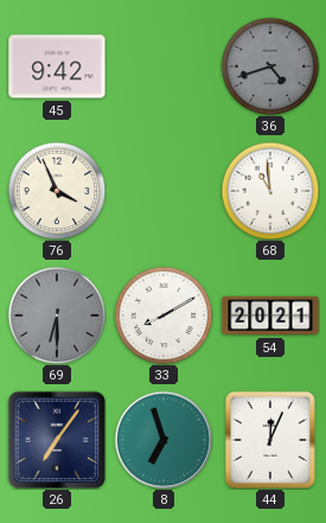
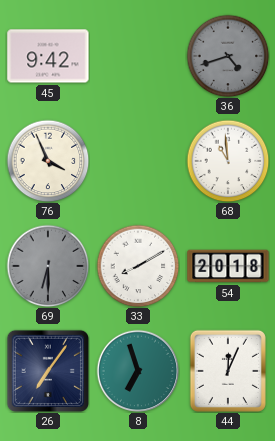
54: 20:21 -> 20:18 (228, 266)
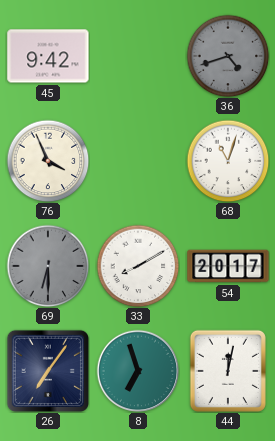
68: 10:59 -> 11:03 (228, 161)
54: 20:18 -> 20:17 (228, 266)
44: 12:04 -> 12:02 (228, 371)
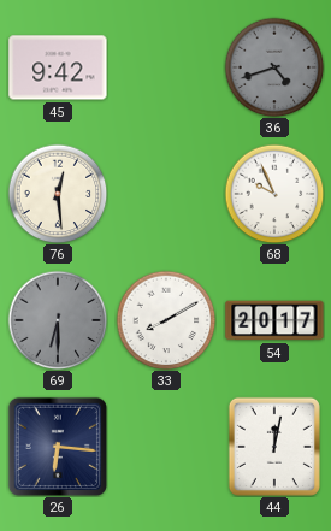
76: 3:56 -> 12:29 (58, 194)
68: 11:03 -> 9:56 (274, 194)
26: 7:06 -> 6:16 (58, 447)
8: 6:57 -> none (138, 371)
